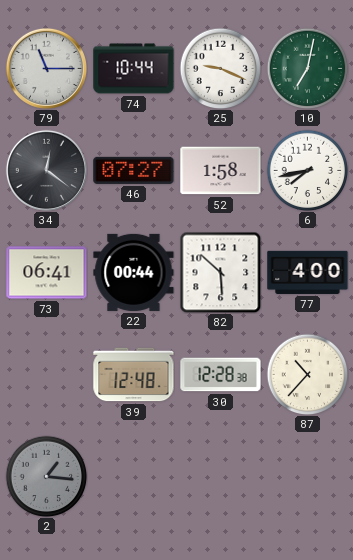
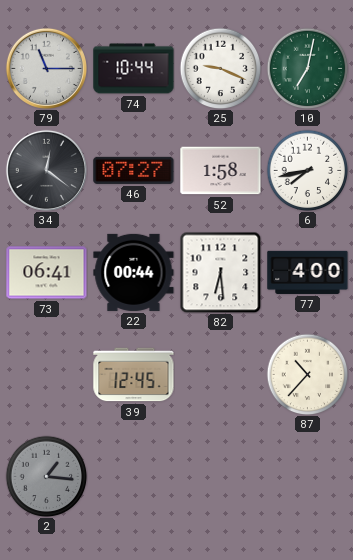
82: 5:52 -> 6:29 (220, 272)
39: 12:48 -> 12:45 (134, 375)
30: 12:28 -> none (221, 375)
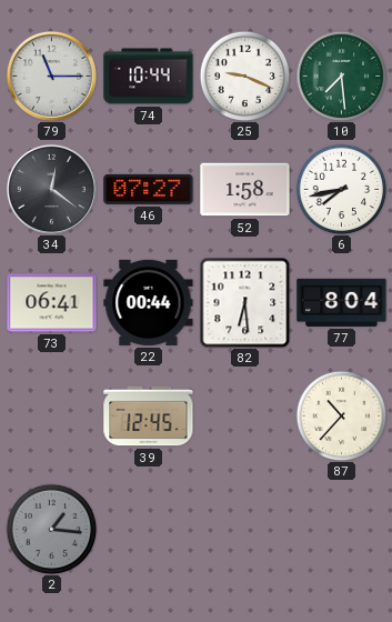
10: 7:02 -> 7:29 (341, 76)
77: 4:00 -> 8:04 (342, 302)
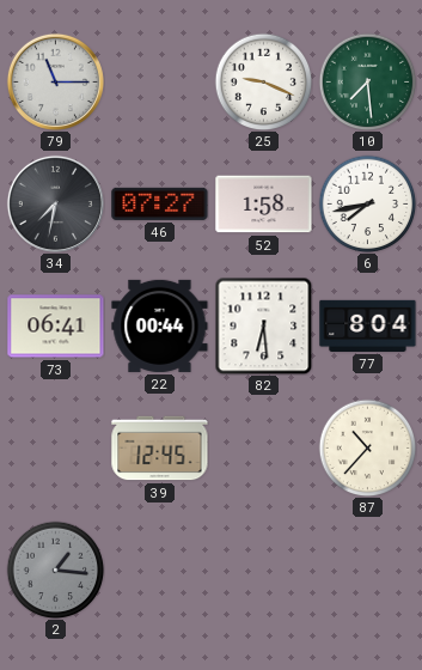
74: 10:44 -> none (149, 77)
34: 12:21 -> 7:32 (55, 203)
